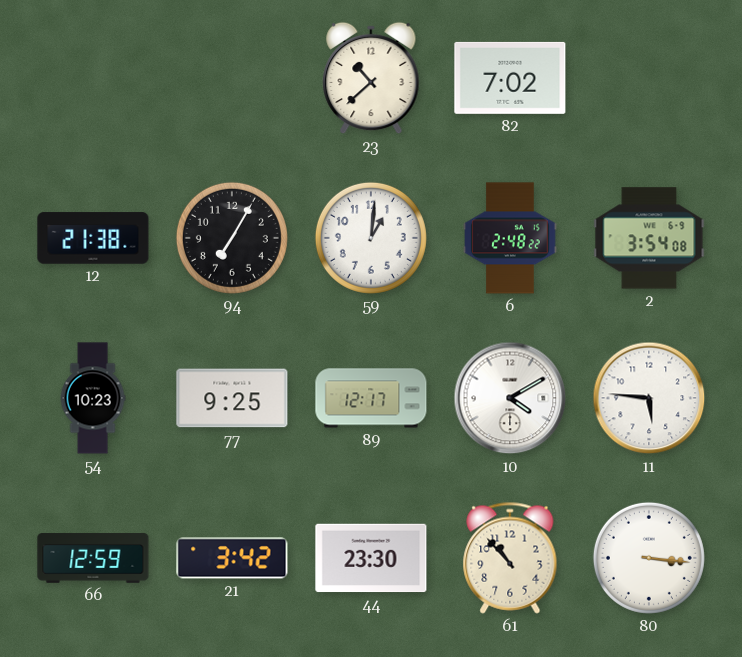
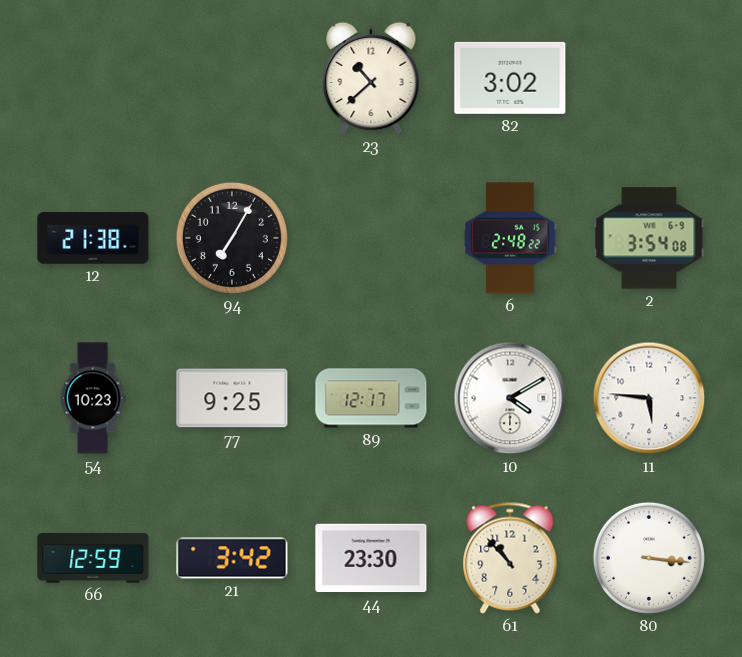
82: 7:02 -> 3:02 (510, 78)
59: 1:01 -> none (371, 238)
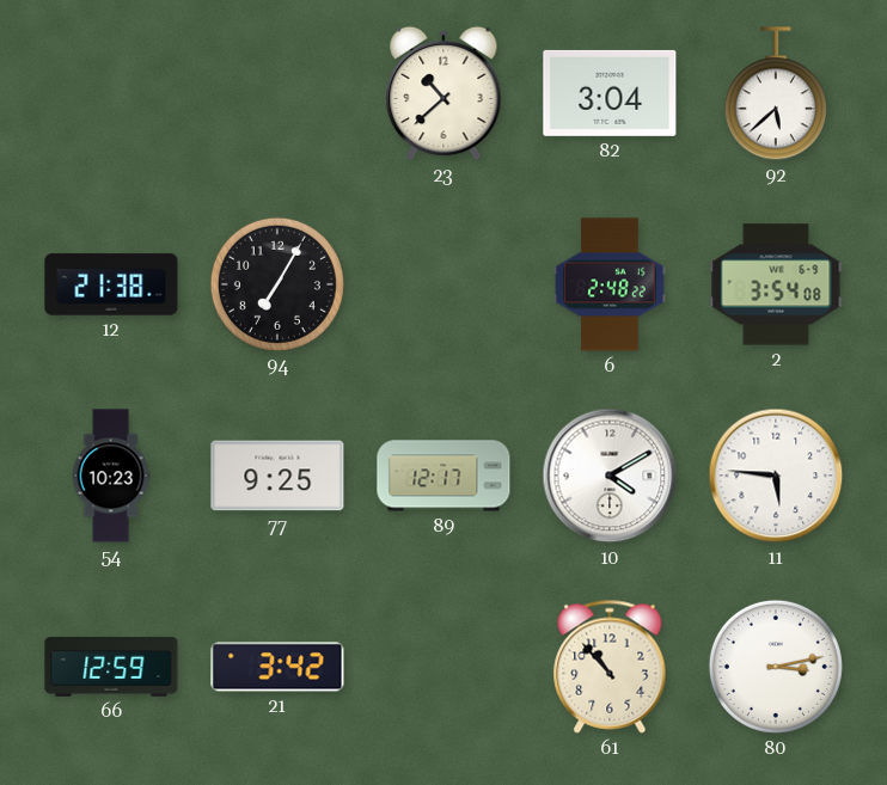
82: 3:02 -> 3:04 (610, 93)
92: none -> 5:38 (776, 94)
44: 23:30 -> none (371, 558)
80: 3:16 -> 3:13 (776, 667)
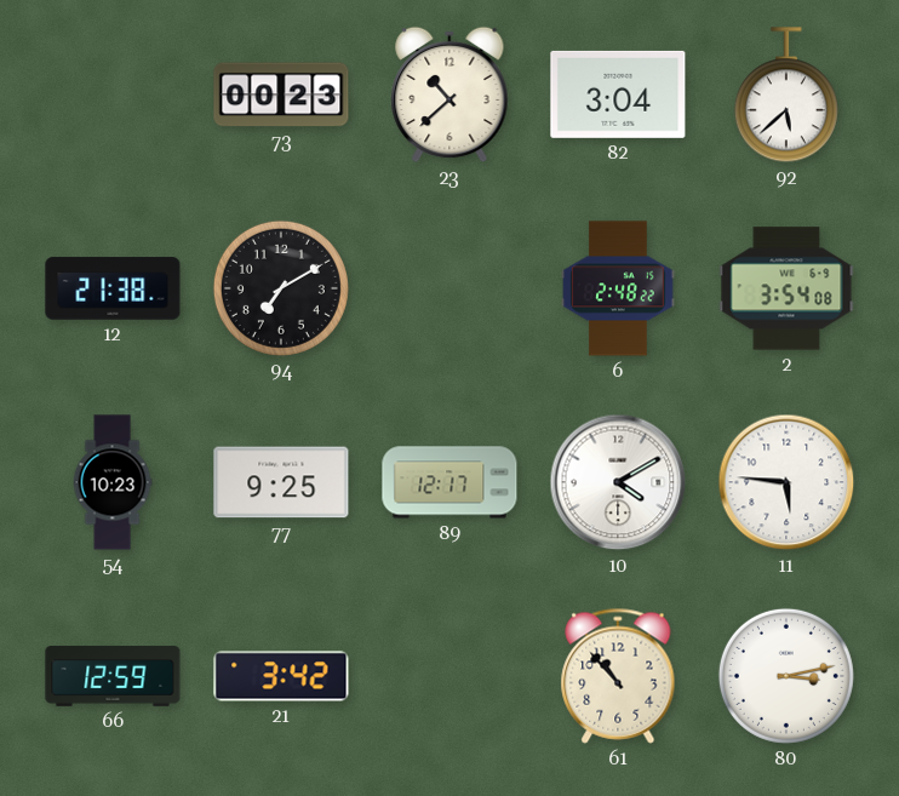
73: none -> 00:23 (281, 95)
94: 7:05 -> 7:10 (281, 288)
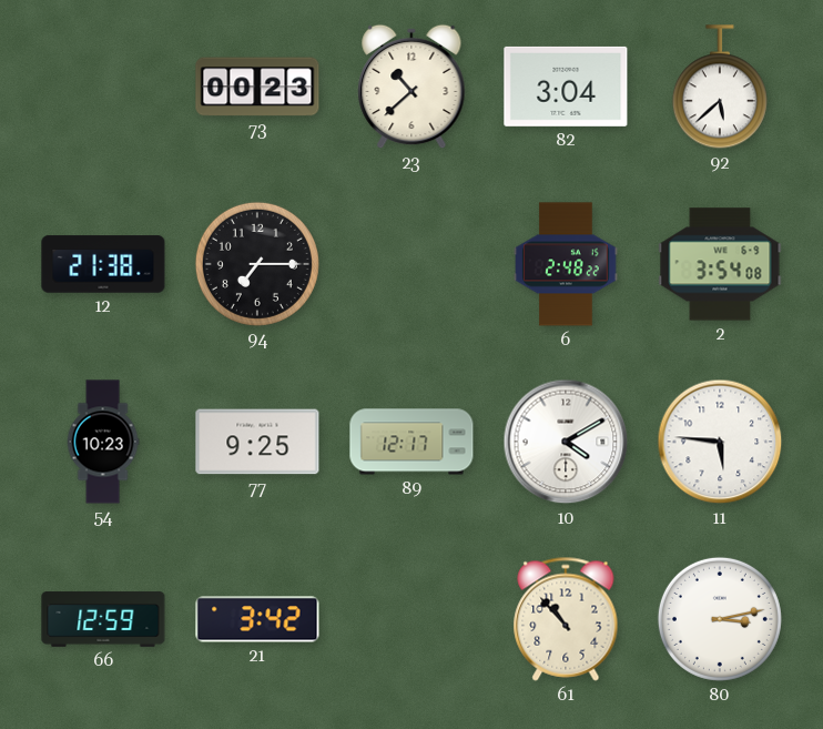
94: 7:10 -> 7:15 (257, 264)
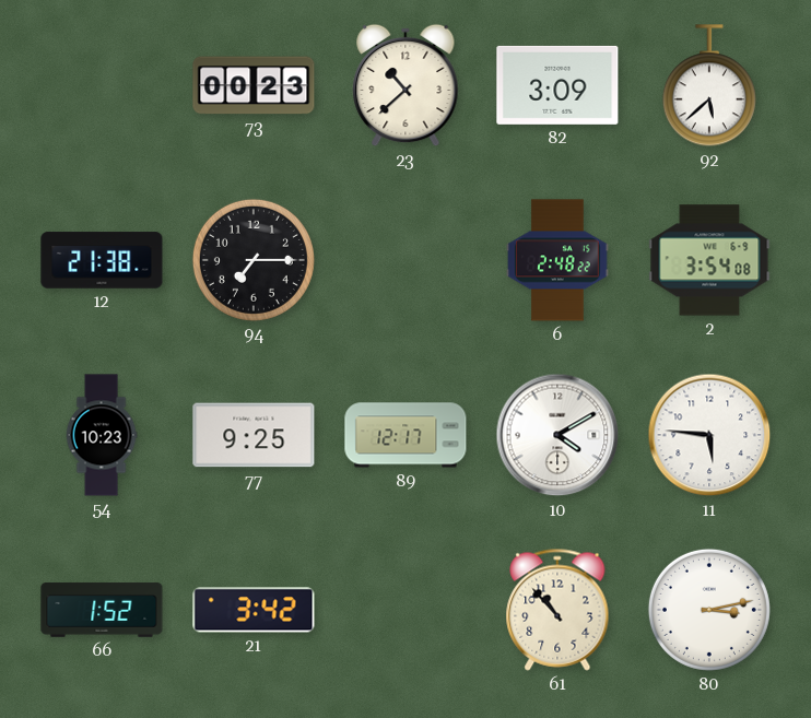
82: 3:04 -> 3:09 (557, 85)
66: 12:59 -> 1:52 (102, 610)
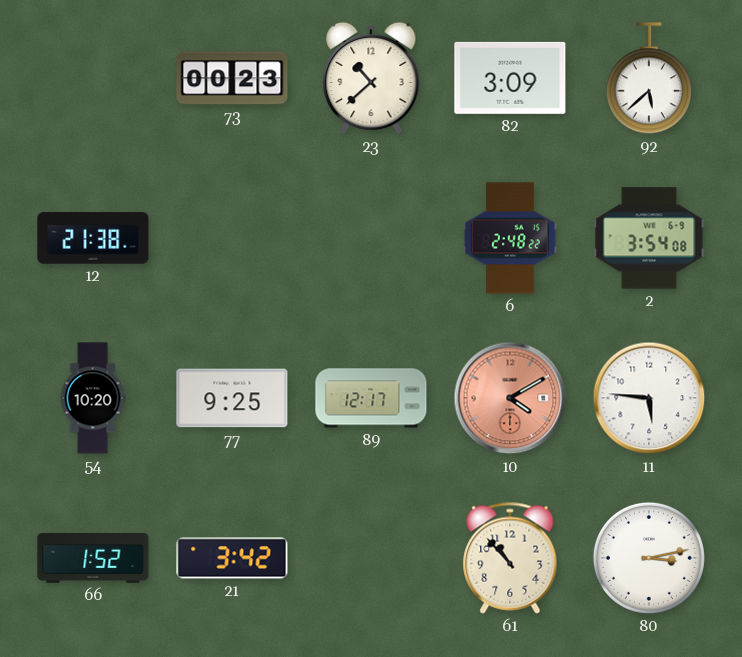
94: 7:15 -> none (254, 260)
54: 10:23 -> 10:20 (93, 398)
10 dial: white -> salmon (510, 398)
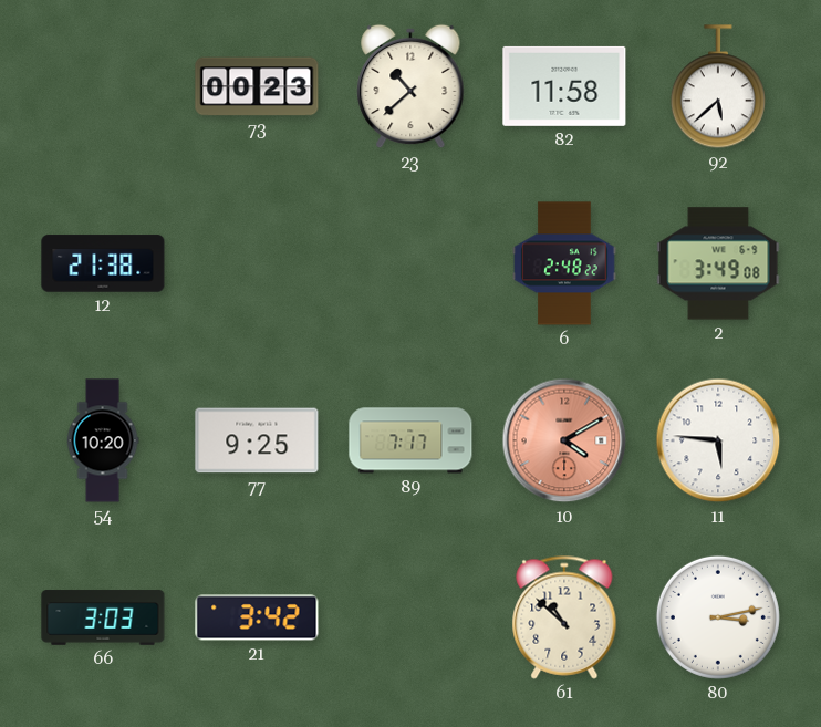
82: 3:09 -> 11:58 (564, 86)
2: 3:54 -> 3:49 (718, 263)
89: 12:17 -> 7:17 (410, 440)
66: 1:52 -> 3:03 (103, 617)
61: 10:53 -> 10:52 (564, 617)
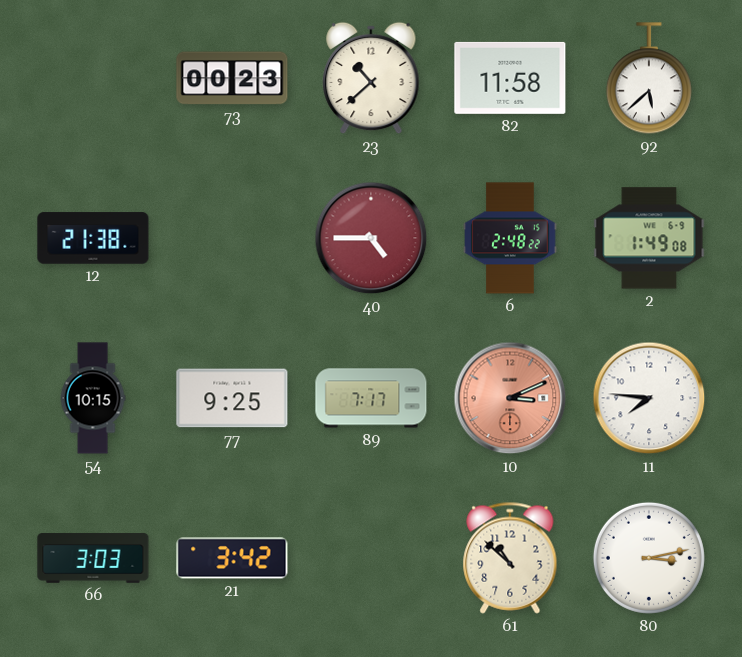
40: none -> 4:45 (371, 238)
2: 3:49 -> 1:49 (649, 238)
54: 10:20 -> 10:15 (93, 398)
10: 4:10 -> 3:11 (510, 398)
11: 5:46 -> 7:46 (649, 398)
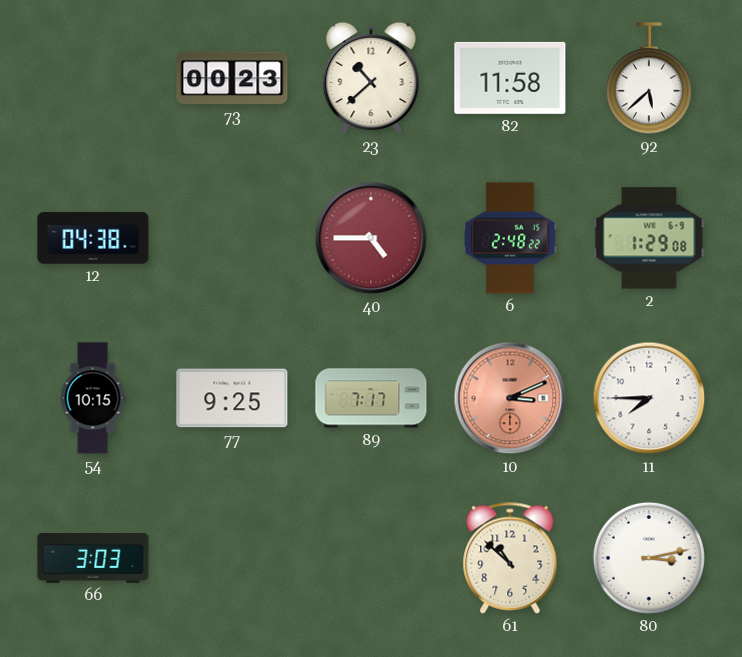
12: 21:38 -> 04:38 (93, 238)
2: 1:49 -> 1:29 (649, 238)
11: 7:46 -> 7:45 (649, 398)
21: 3:42 -> none (232, 558)
